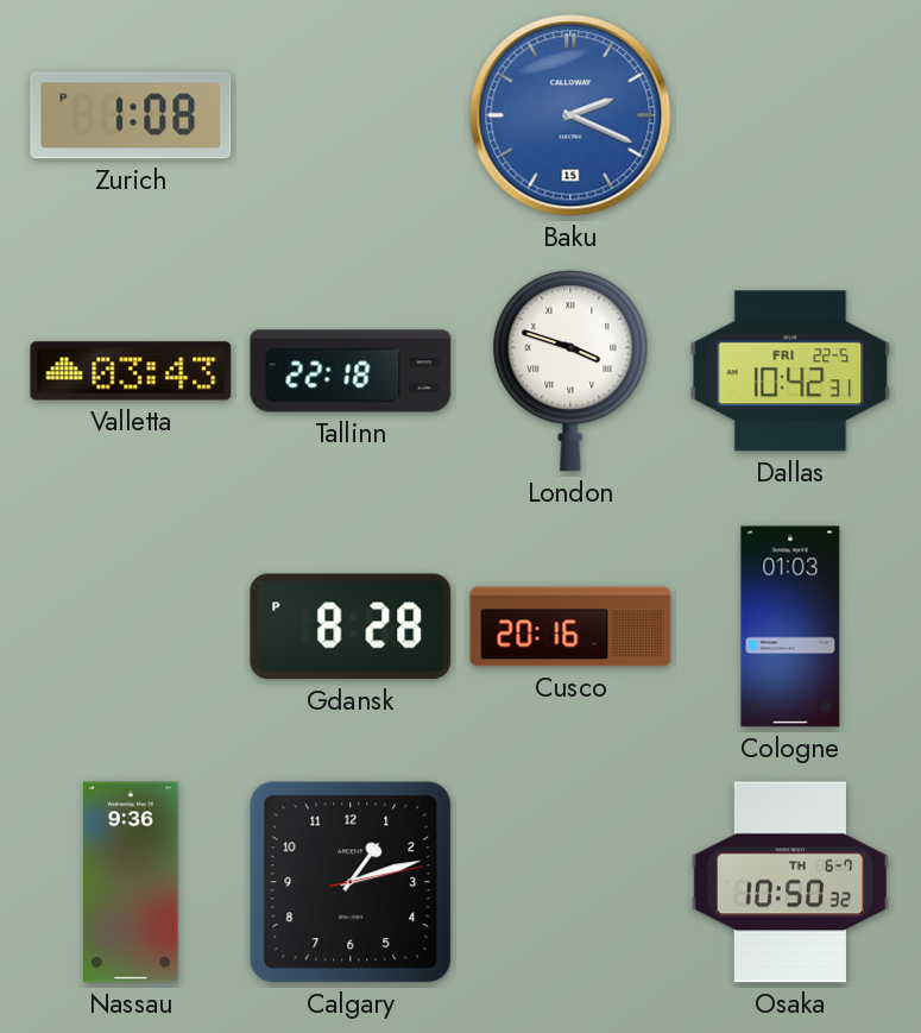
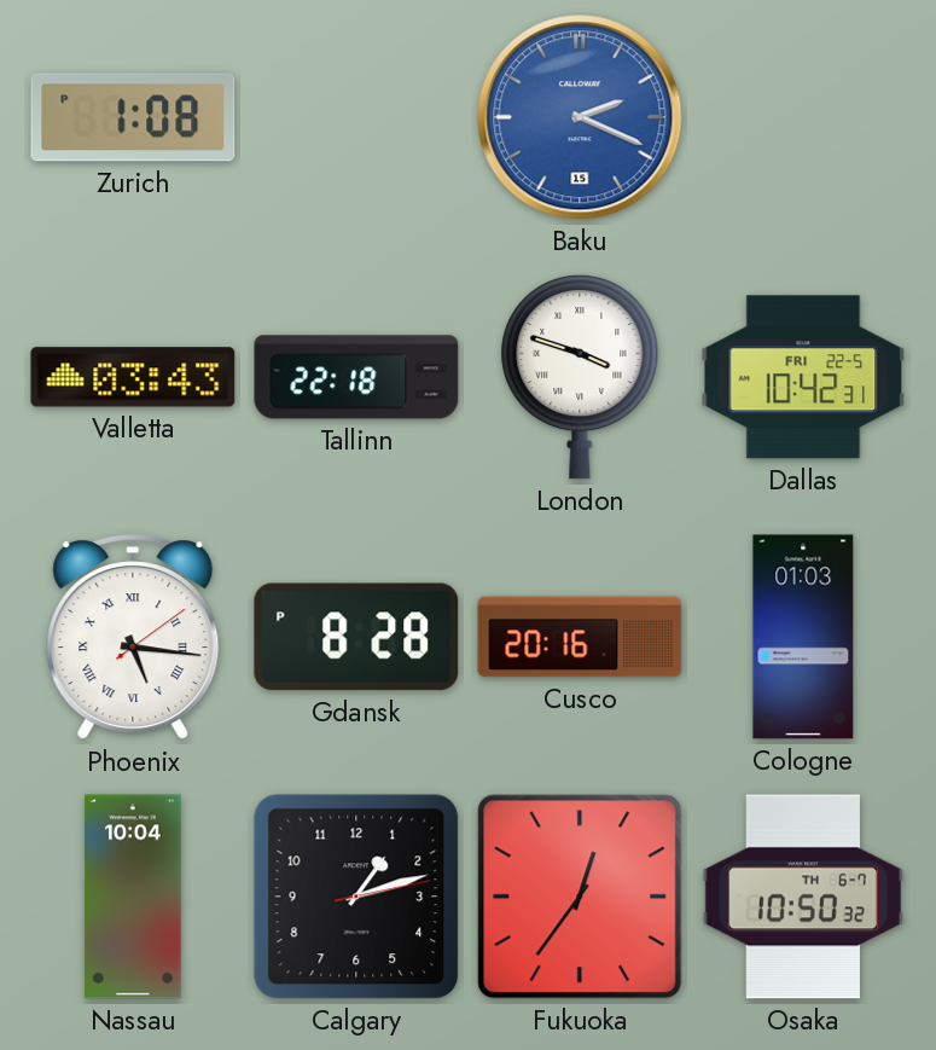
Phoenix: none -> 5:16 (133, 638)
Nassau: 9:36 -> 10:04 (133, 897)
Fukuoka: none -> 12:36 (580, 897)
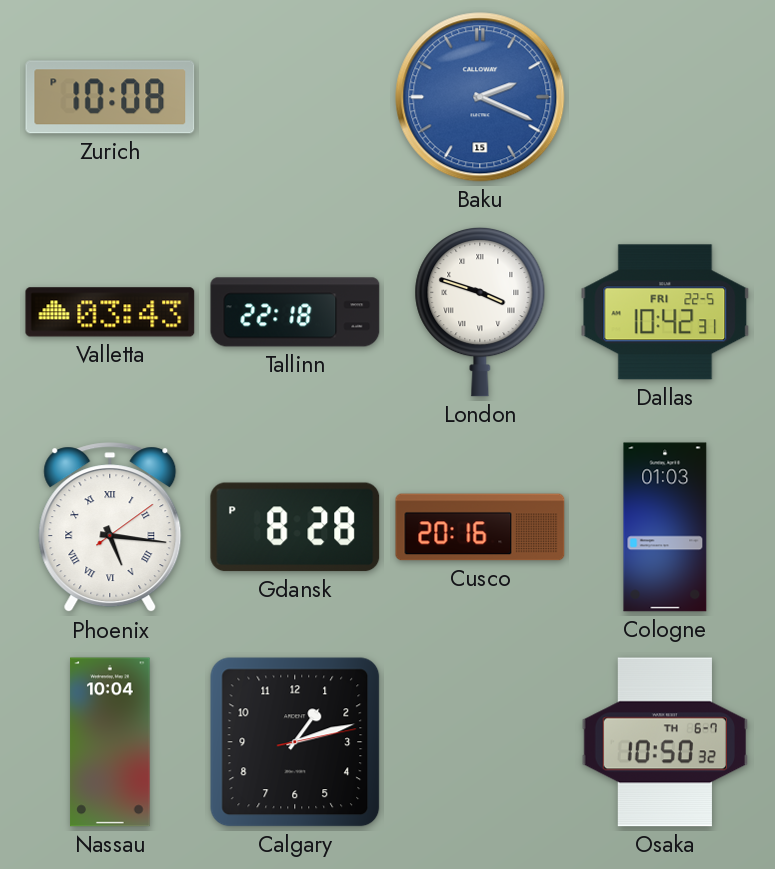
Zurich: 1:08 -> 10:08 (110, 97)
Fukuoka: 12:36 -> none (580, 897)
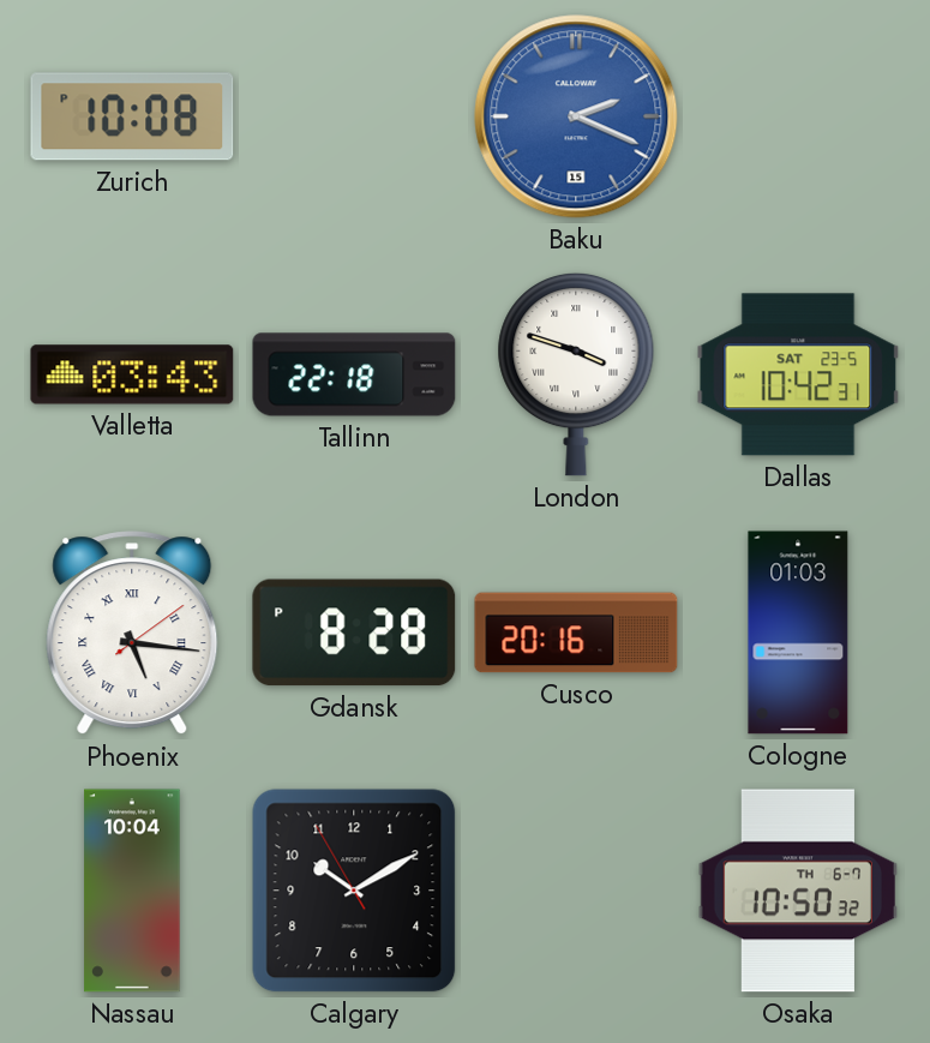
Dallas date: FRI 22-5 -> SAT 23-5 (798, 374)
Calgary: 1:12 -> 10:09 (354, 891)
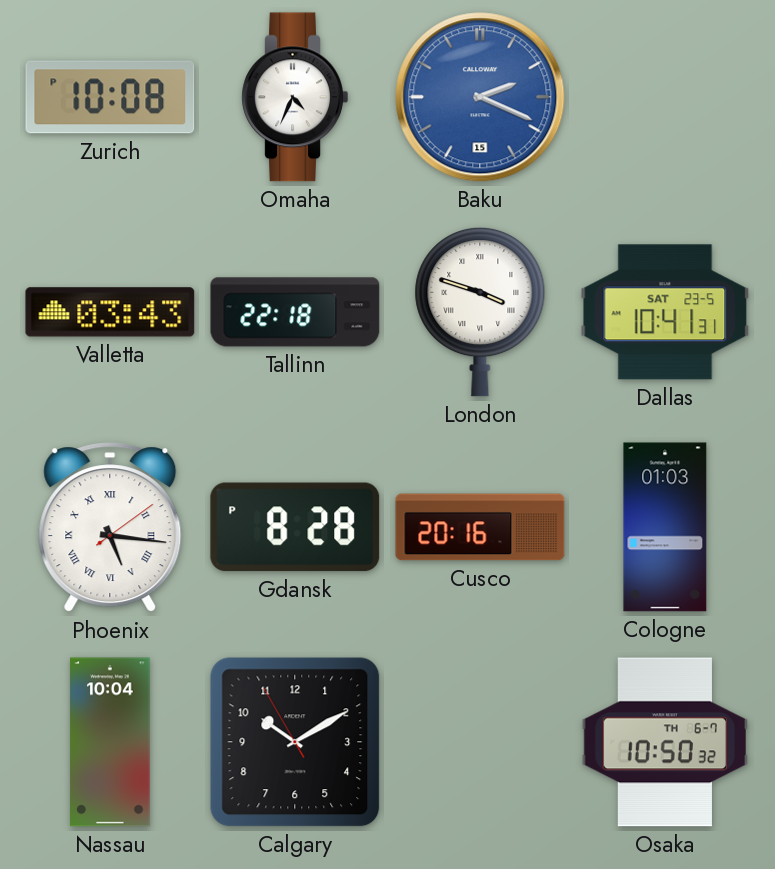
Omaha: none -> 4:34 (295, 97)
Dallas: 10:42 -> 10:41 (665, 312)
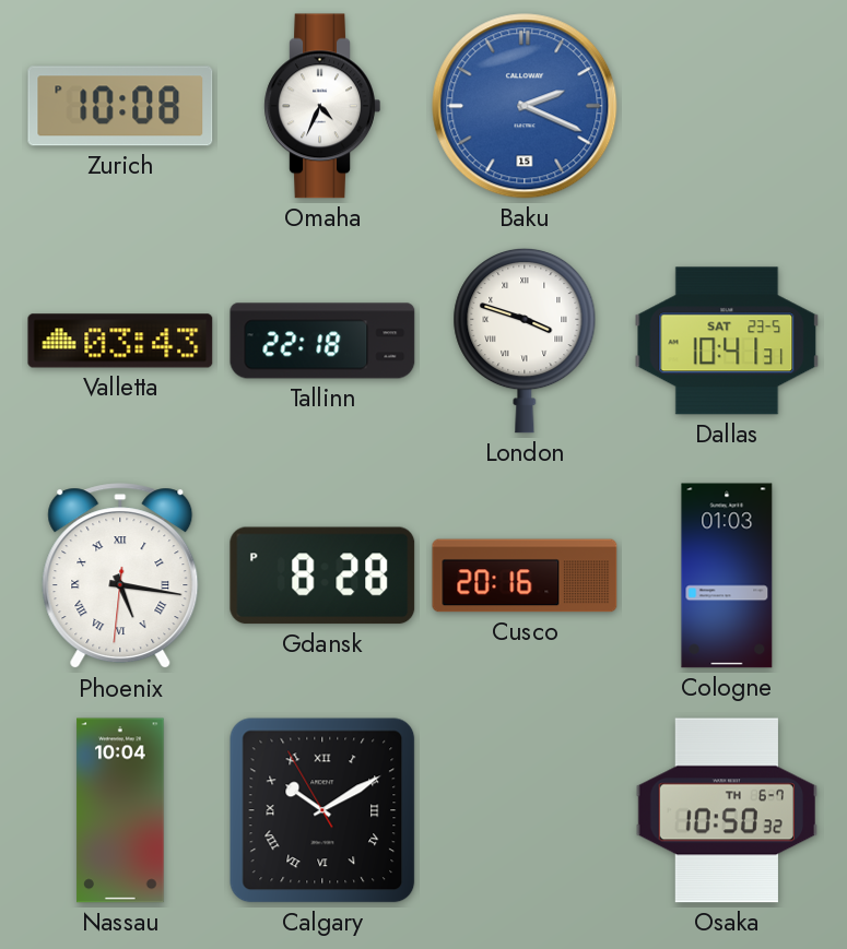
Phoenix: 5:16:09 -> 5:16:31 (120, 577)
Calgary numerals: Arabic -> Roman (322, 810)
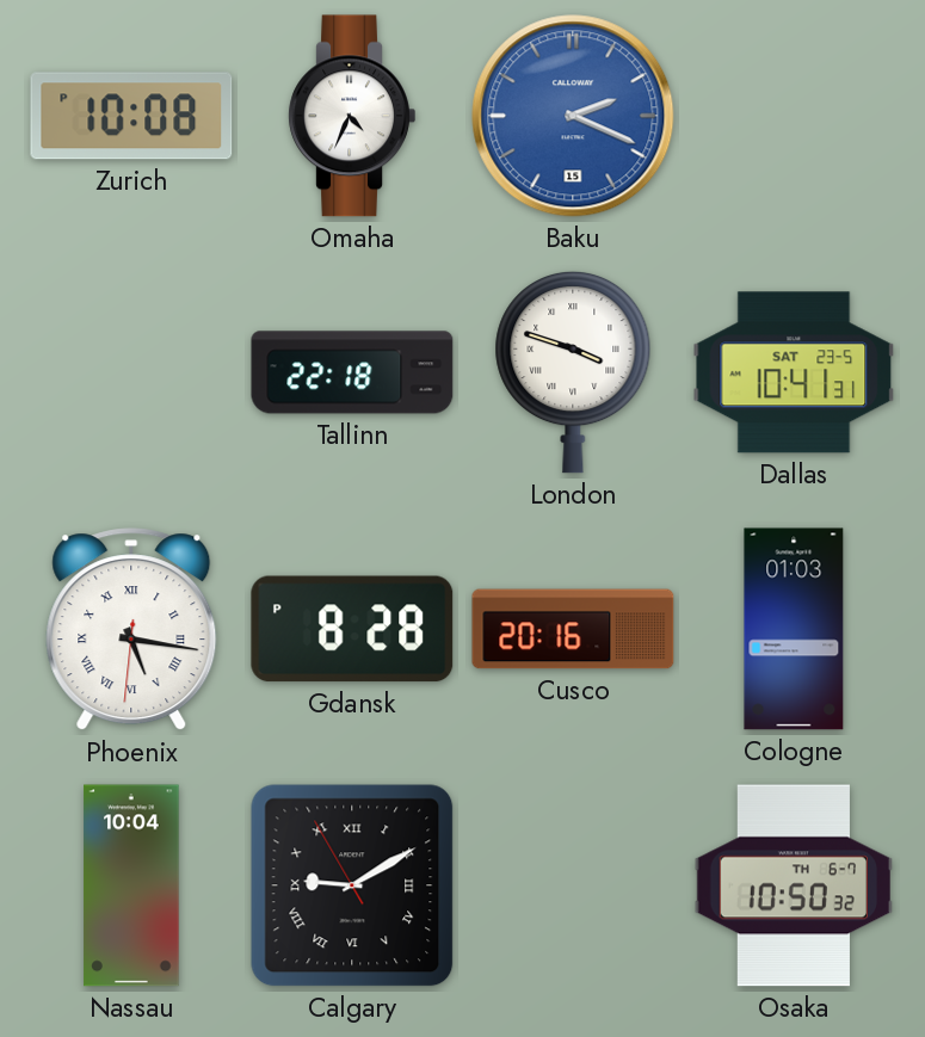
Valletta: 03:43 -> none (120, 341)
Calgary: 10:09 -> 9:09 (352, 885)
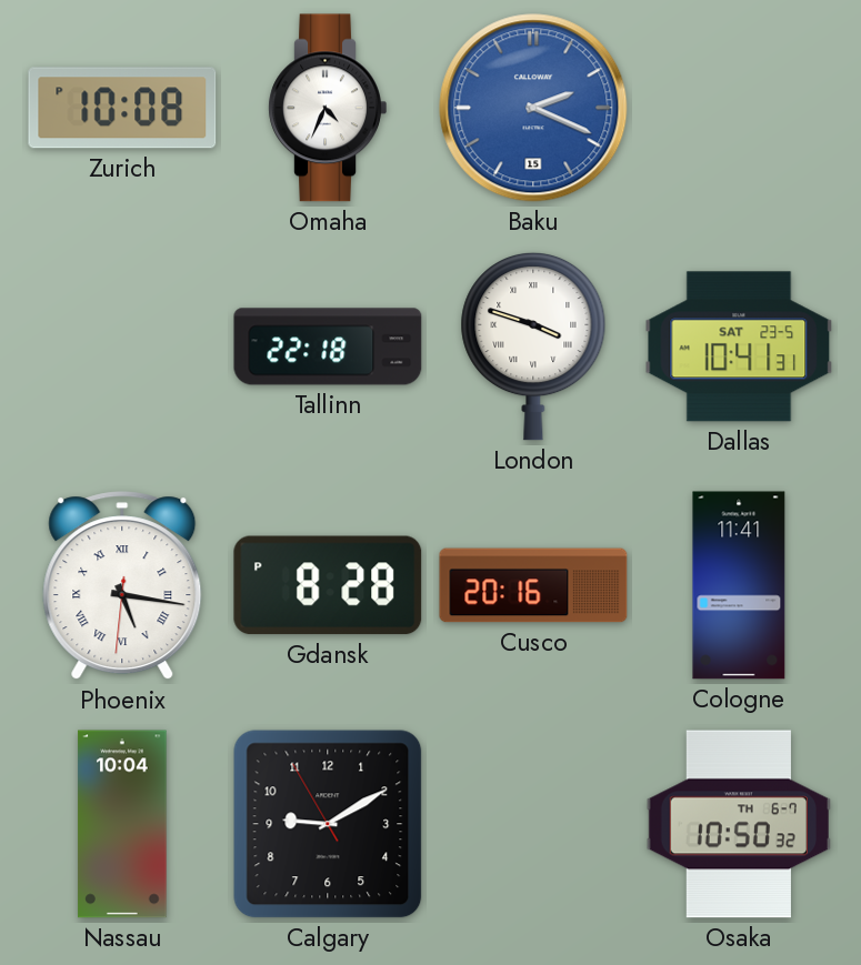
Cologne: 01:03 -> 11:41 (739, 585)
Calgary numerals: Roman -> Arabic (328, 824)
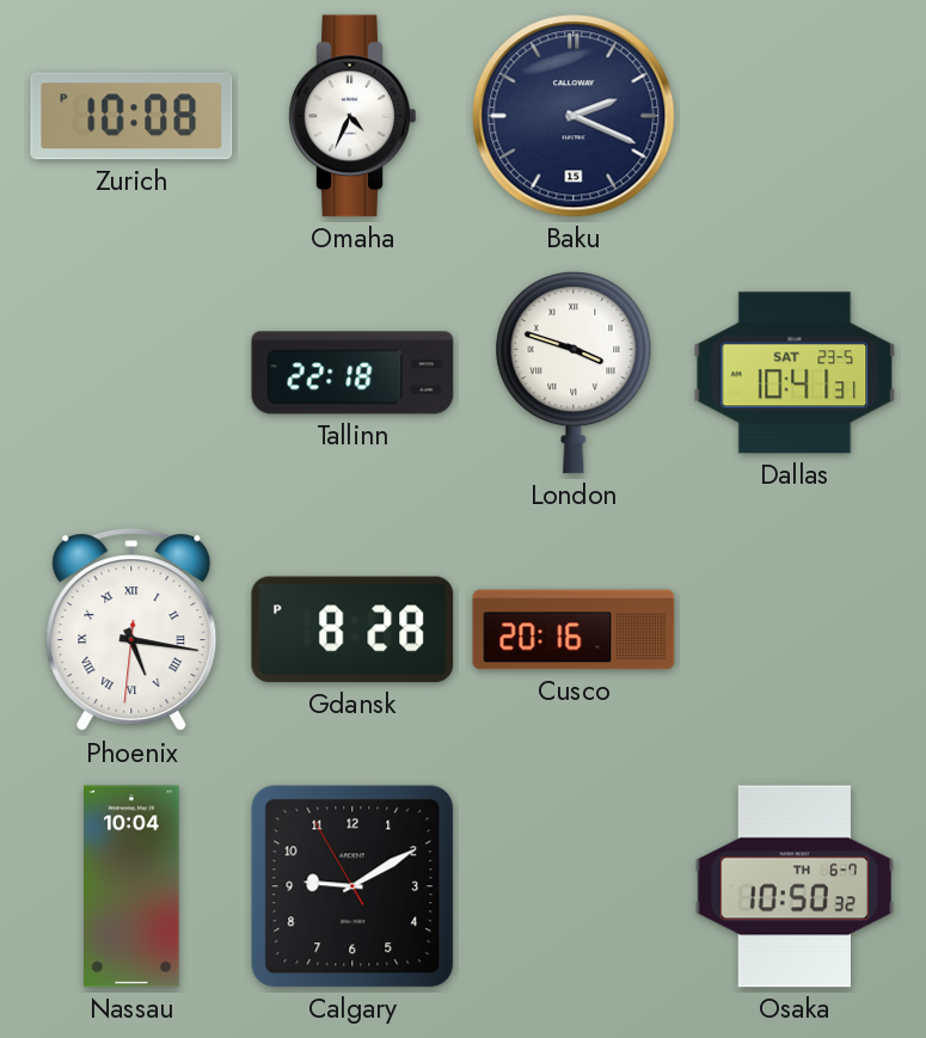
Baku dial: blue -> navy (574, 116)
Cologne: 11:41 -> none (739, 585)
